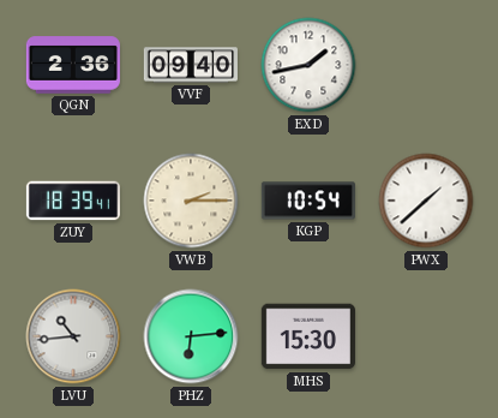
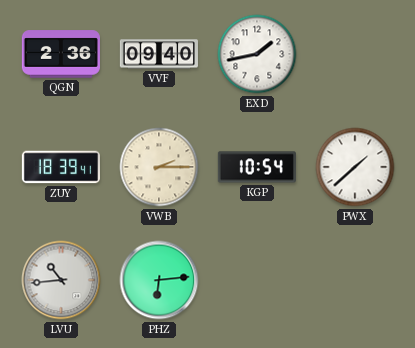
MHS: 15:30 -> none (308, 336)
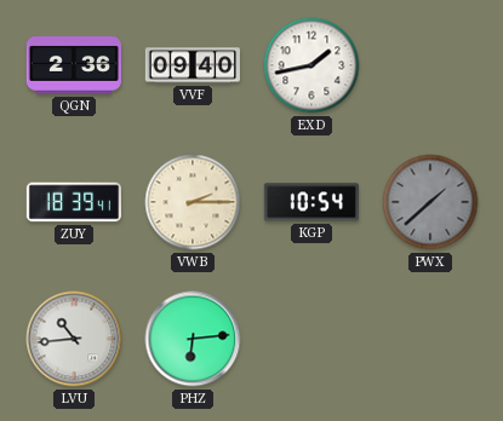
PWX dial: white -> grey (430, 202)
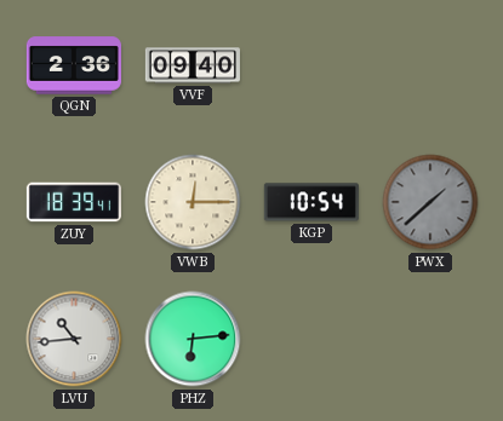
EXD: 1:43 -> none (311, 65)
VWB: 2:15 -> 12:15 (193, 202)
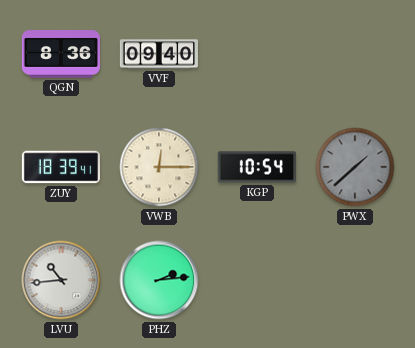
QGN: 2:36 -> 8:36 (61, 54)
PHZ: 6:14 -> 2:14 (159, 280)
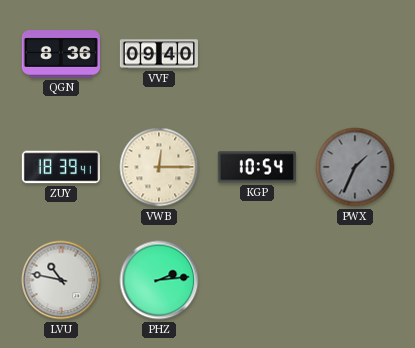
PWX: 1:38 -> 1:34 (355, 167)
LVU: 10:44 -> 10:47 (61, 280)
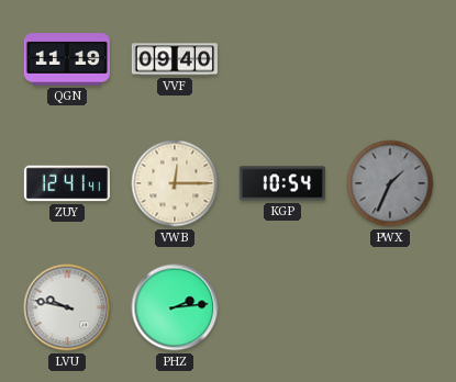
QGN: 8:36 -> 11:19 (67, 59)
ZUY: 18:39 -> 12:41 (66, 183)
LVU: 10:47 -> 9:47 (67, 307)
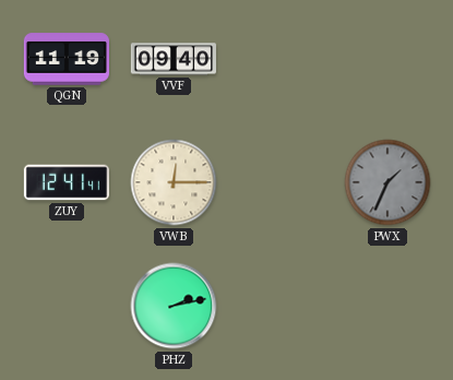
KGP: 10:54 -> none (282, 183)
LVU: 9:47 -> none (67, 307)
PHZ: 2:14 -> 2:13 (174, 306)
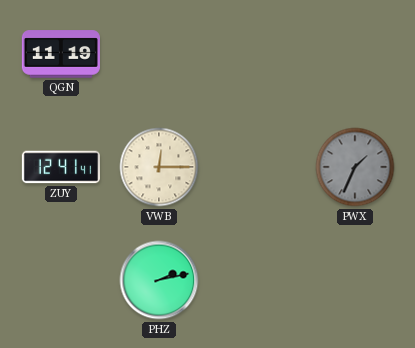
VVF: 09:40 -> none (174, 59)
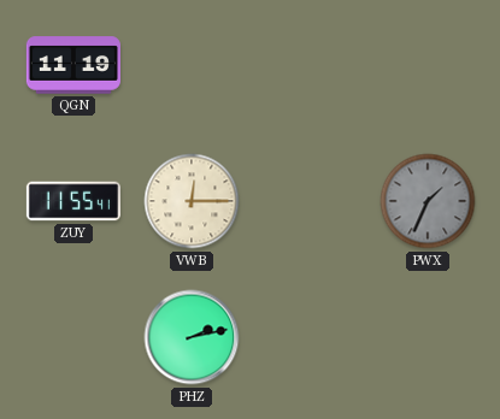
ZUY: 12:41 -> 11:55 (72, 201)
